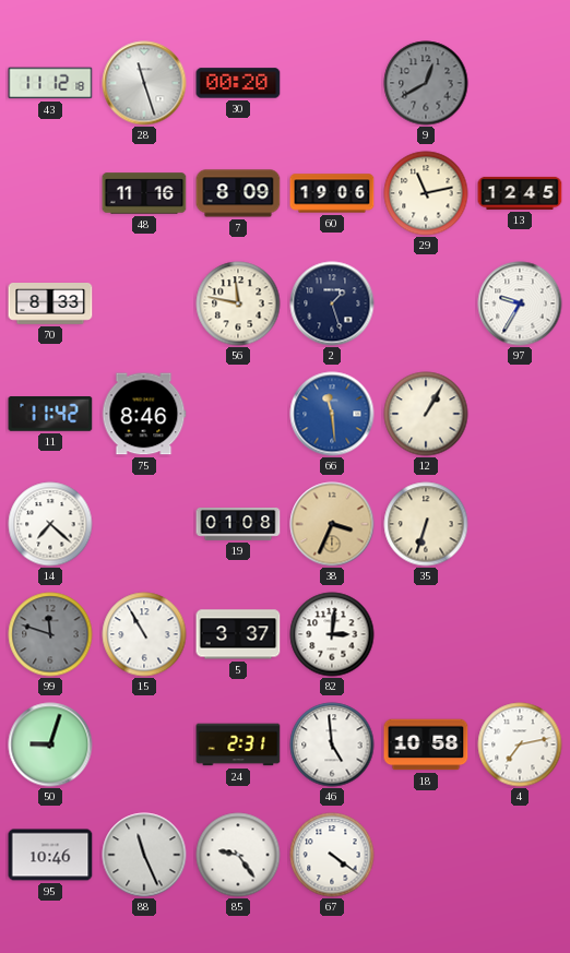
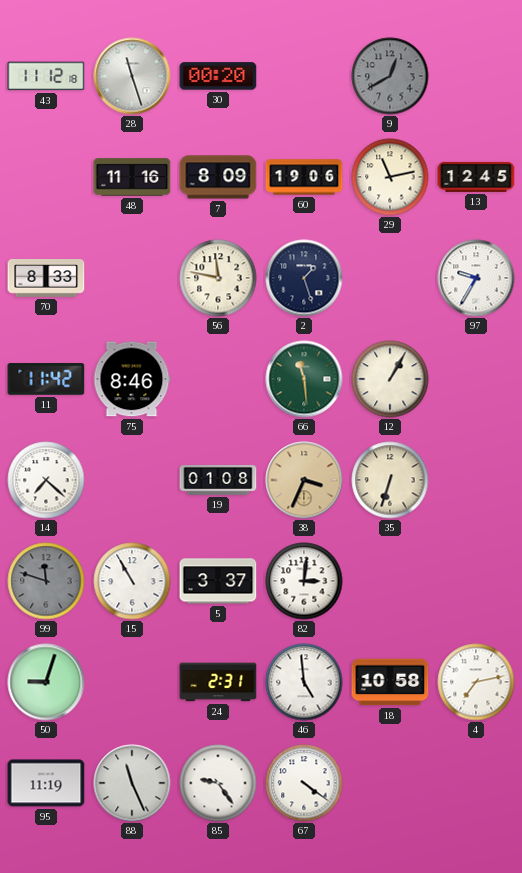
66 dial: blue -> green (304, 379)
95: 10:46 -> 11:19 (46, 783)
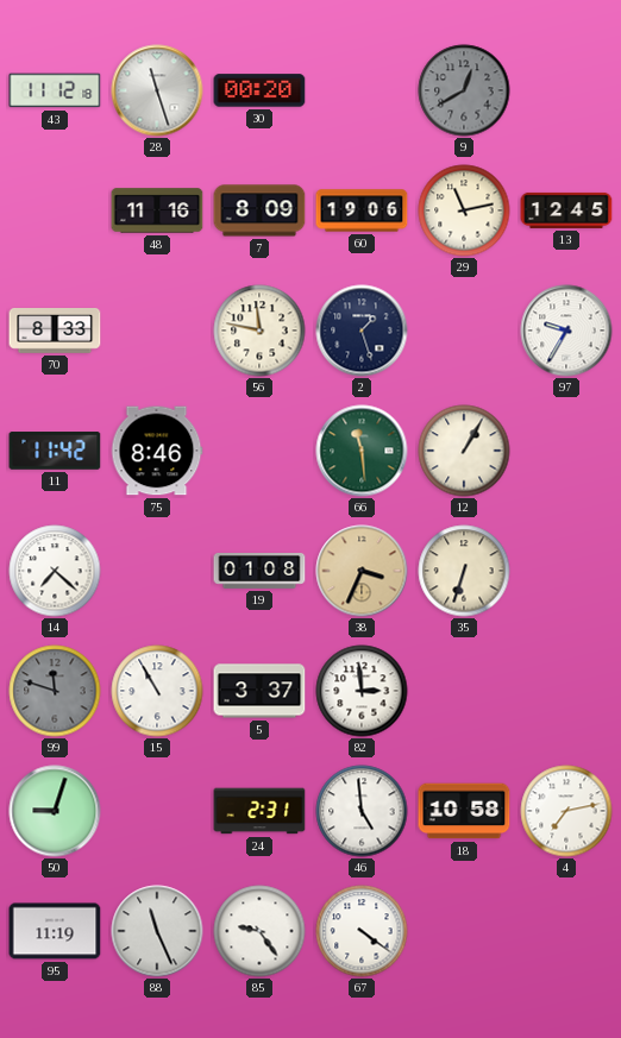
82: 3:01 -> 2:59 (362, 691)
